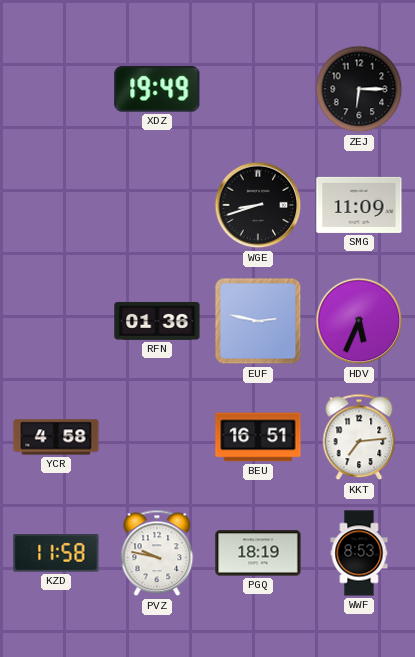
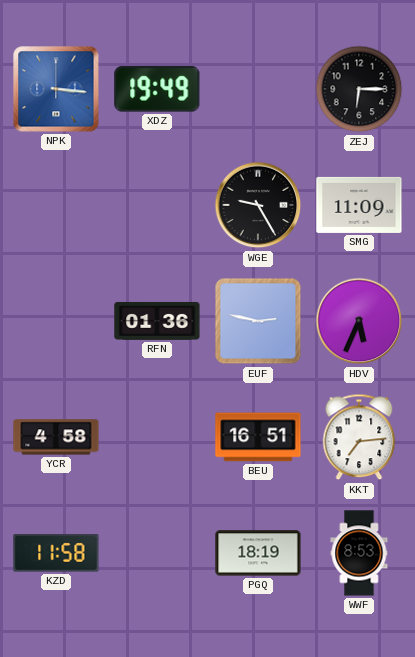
NPK: none -> 3:16 (56, 89)
WGE: 8:42 -> 9:25 (258, 205)
PVZ: 9:47 -> none (157, 553)
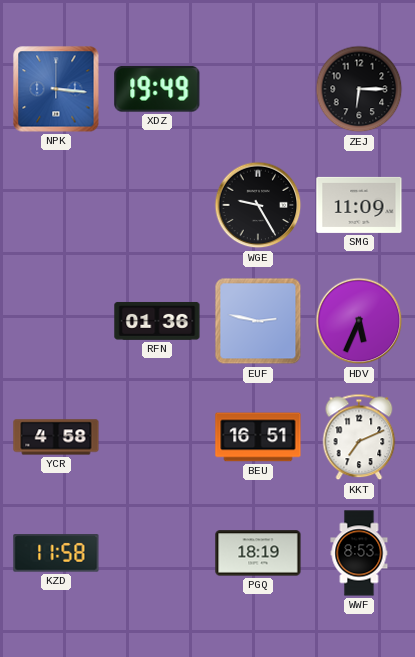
KKT: 7:14 -> 7:11 (359, 437)
